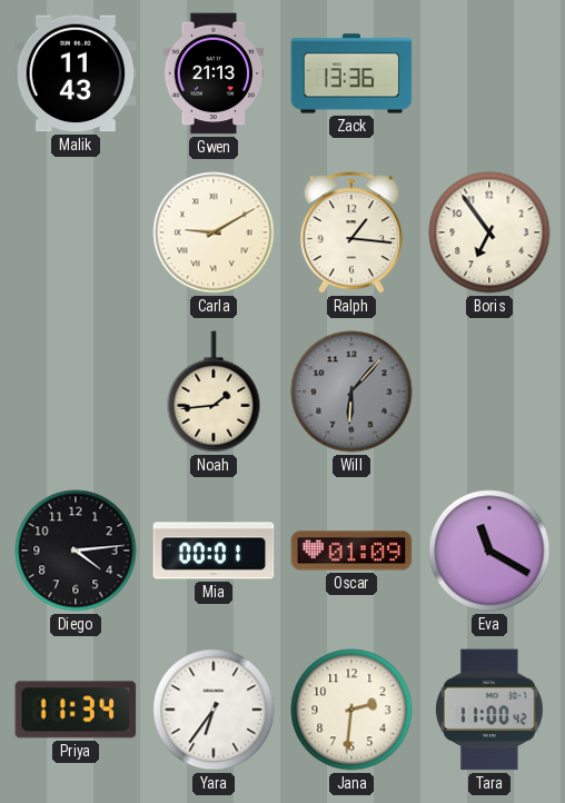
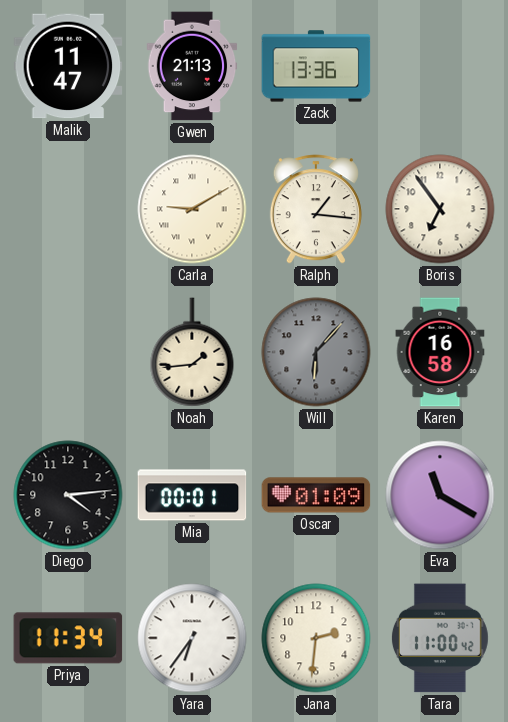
Malik: 11:43 -> 11:47 (68, 66)
Karen: none -> 16:58 (440, 352)
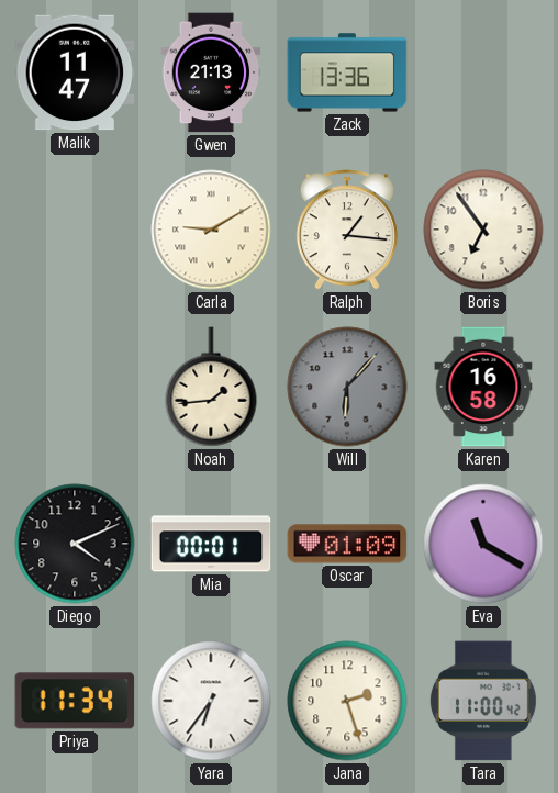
Diego: 4:14 -> 4:11 (75, 544)
Jana: 2:31 -> 2:27 (347, 701)
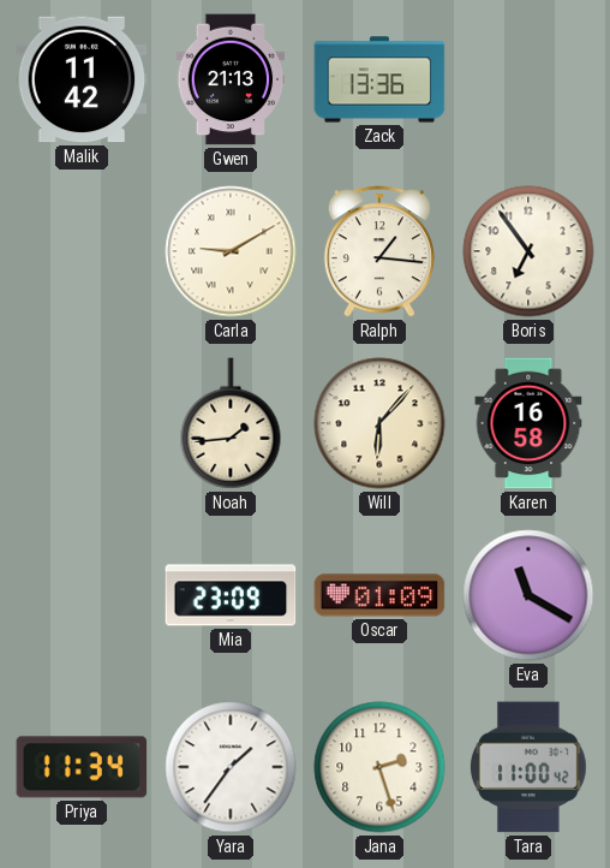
Malik: 11:47 -> 11:42 (82, 79)
Will dial: grey -> cream (379, 423)
Diego: 4:11 -> none (75, 544)
Mia: 00:01 -> 23:09 (231, 595)
Yara: 6:36 -> 1:36 (231, 767)
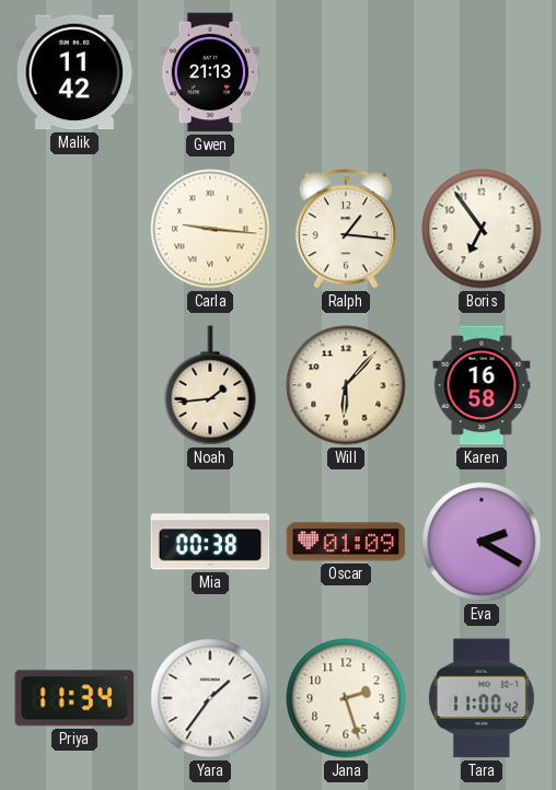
Zack: 13:36 -> none (379, 79)
Carla: 9:10 -> 9:16 (210, 229)
Mia: 23:09 -> 00:38 (210, 542)
Eva: 11:20 -> 2:20 (482, 542)
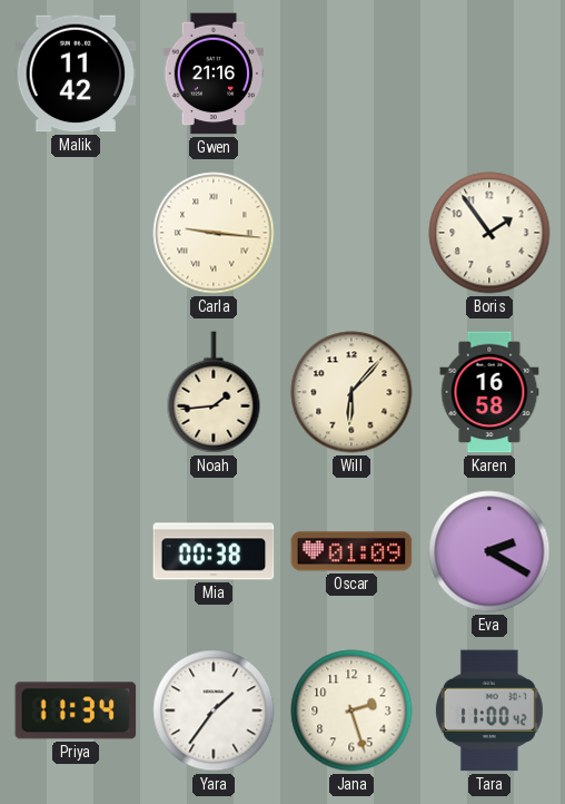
Gwen: 21:13 -> 21:16 (214, 73)
Ralph: 1:16 -> none (346, 229)
Boris: 6:54 -> 1:54 (489, 233)
